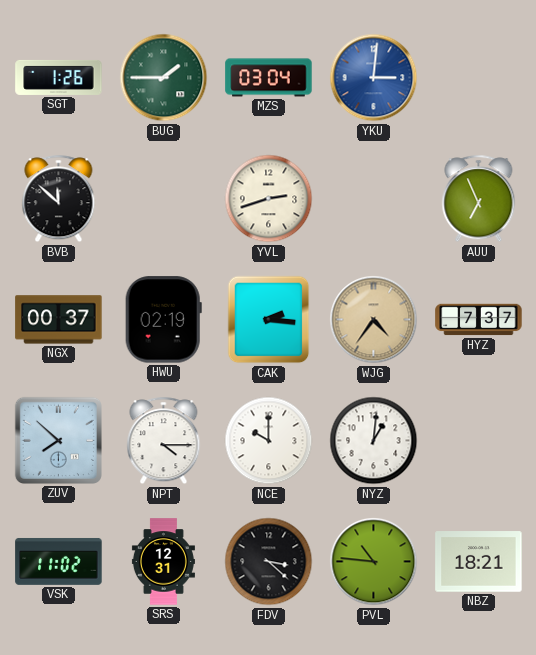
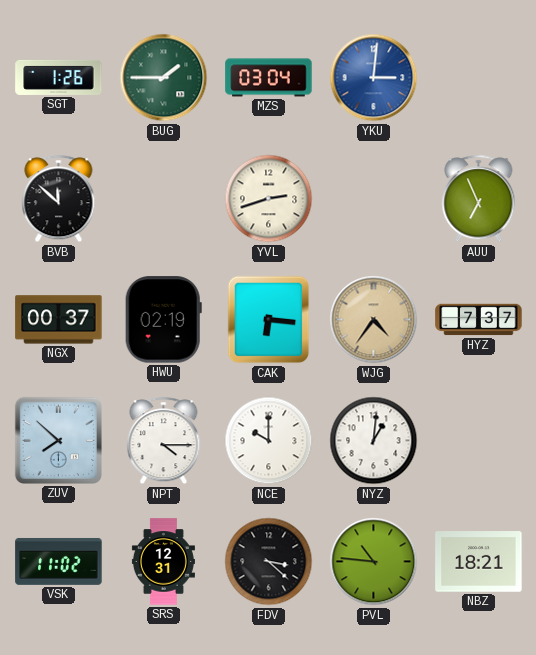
CAK: 2:16 -> 6:16 (269, 320)
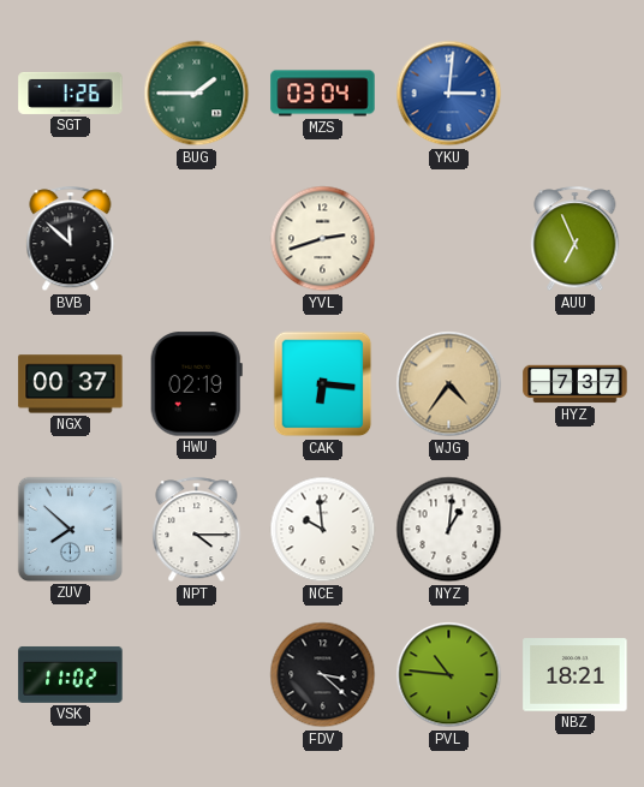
NCE: 10:00 -> 9:59 (323, 530)
SRS: 12:31 -> none (163, 562)
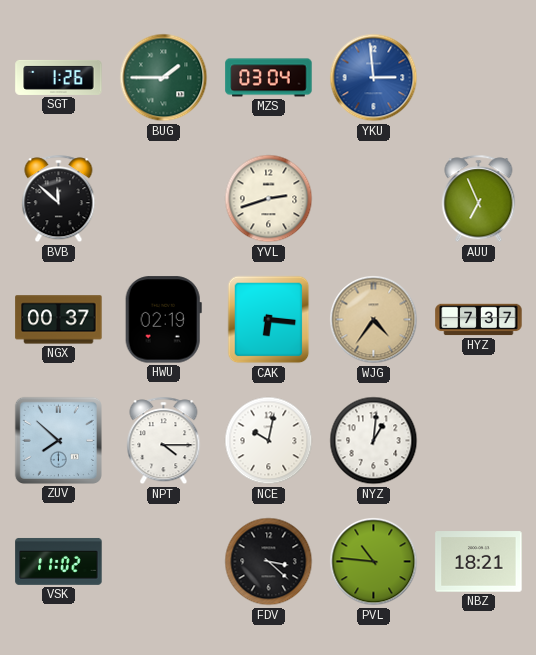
YKU: 3:01 -> 2:59 (374, 78)
NCE: 9:59 -> 10:02 (269, 441)
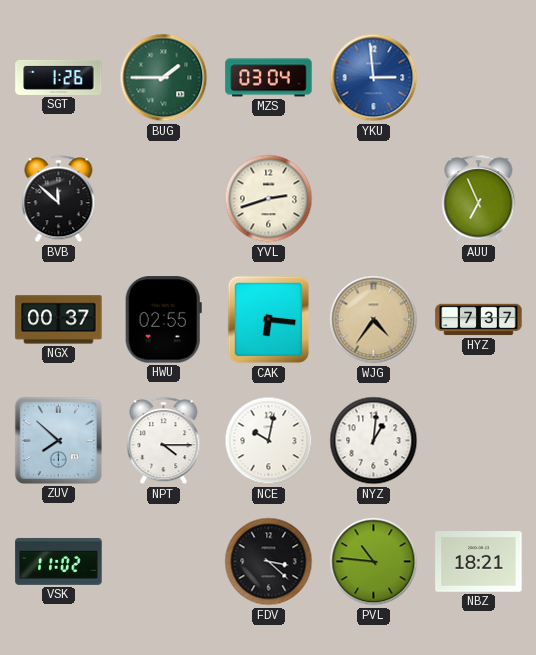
HWU: 02:19 -> 02:55 (163, 320)
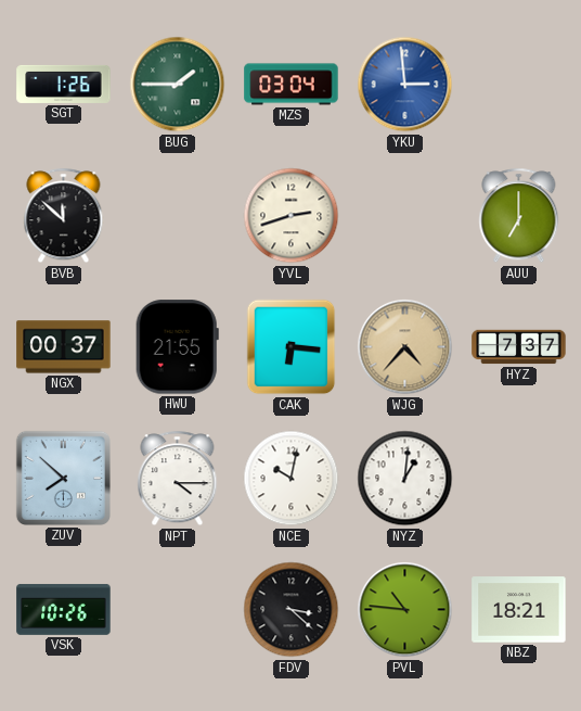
AUU: 6:56 -> 7:00 (519, 216)
HWU: 02:55 -> 21:55 (177, 347)
WJG: 4:36 -> 4:37 (405, 347)
VSK: 11:02 -> 10:26 (64, 609)
